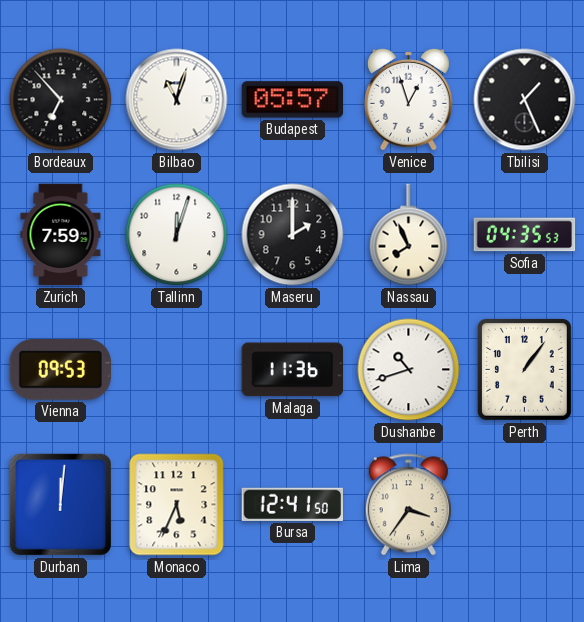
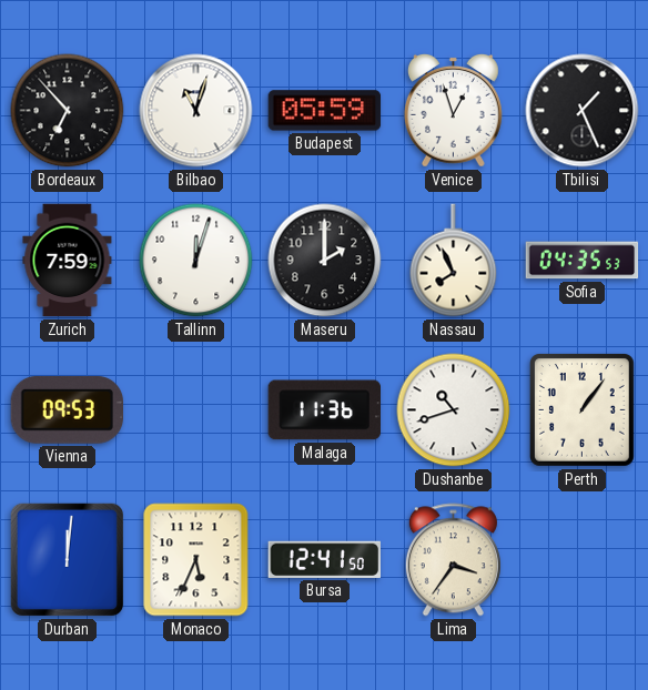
Budapest: 05:57 -> 05:59 (325, 111)
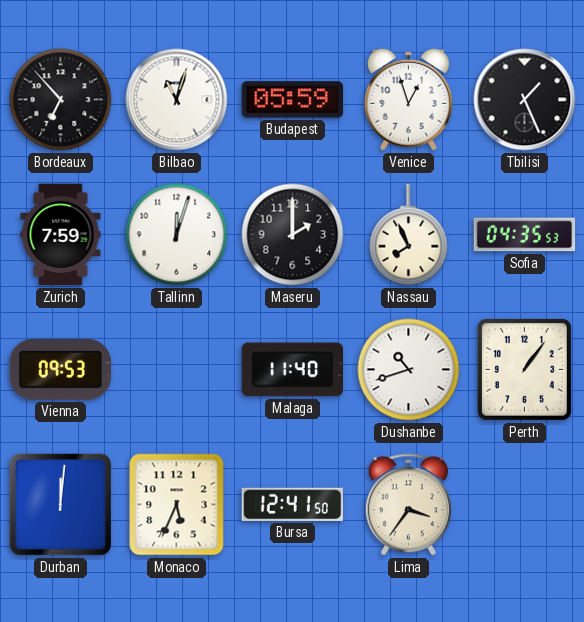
Malaga: 11:36 -> 11:40 (292, 370)
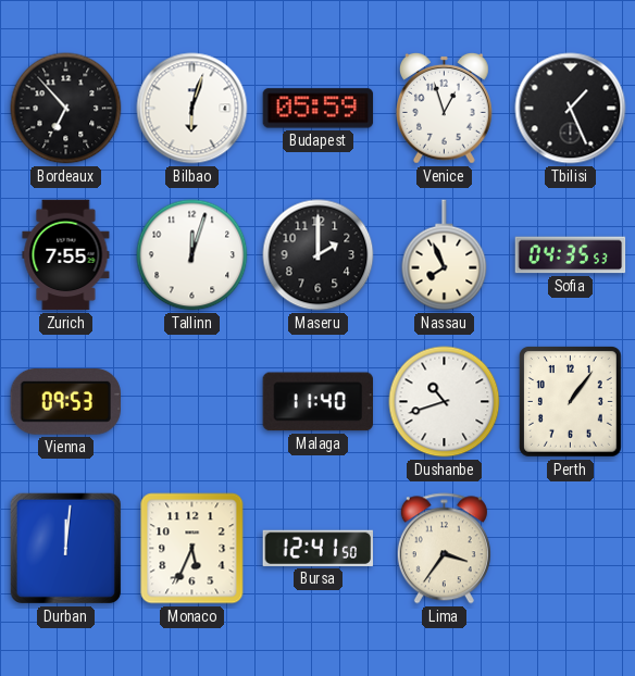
Bilbao: 11:03 -> 6:03 (192, 109)
Zurich: 7:59 -> 7:55 (66, 255)
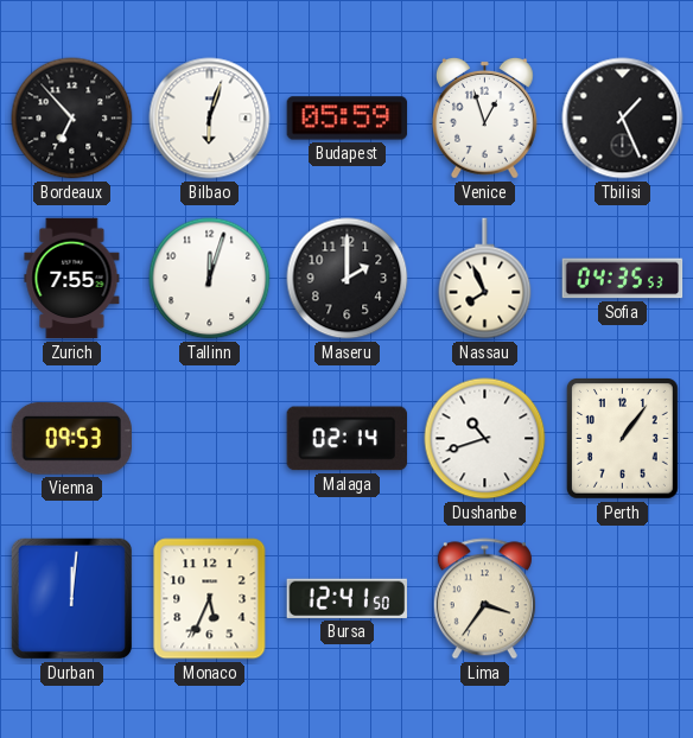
Malaga: 11:40 -> 02:14 (346, 439)
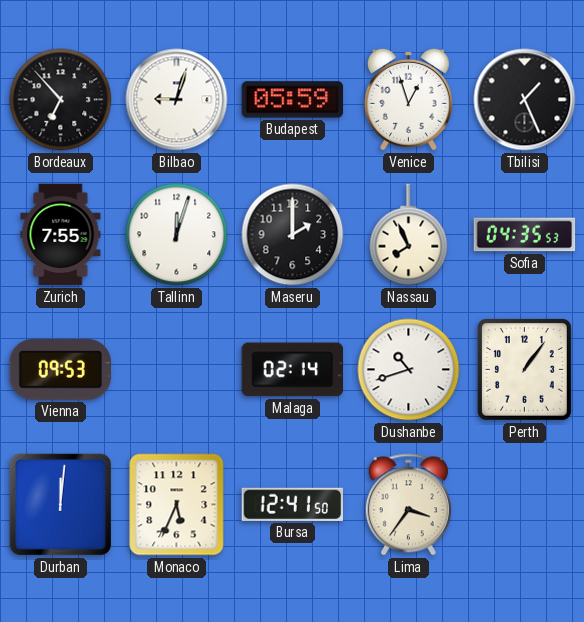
Bilbao: 6:03 -> 9:03 (177, 100)
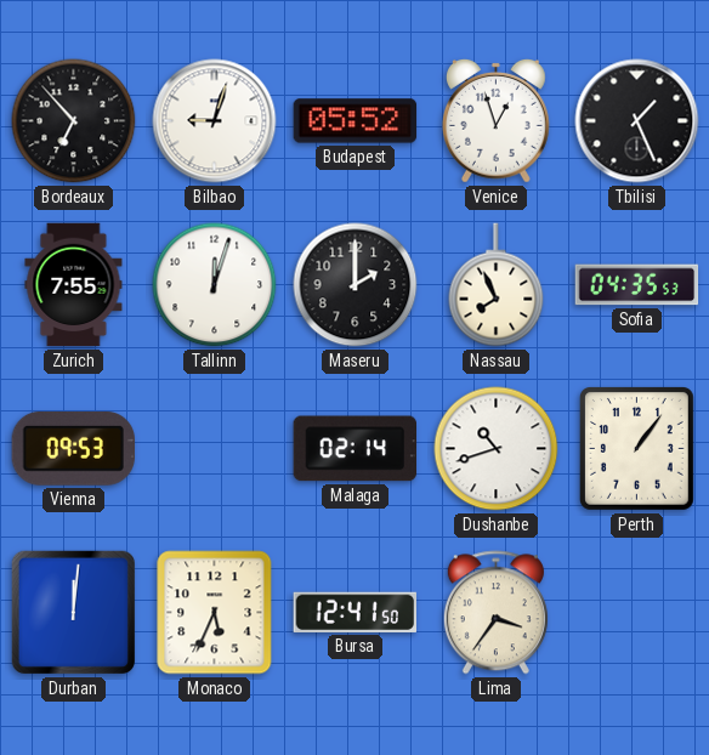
Budapest: 05:59 -> 05:52 (356, 121)
